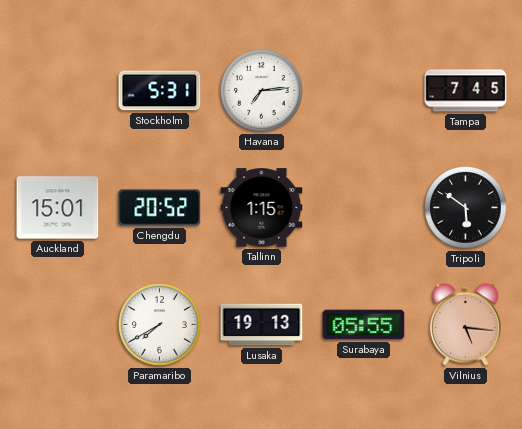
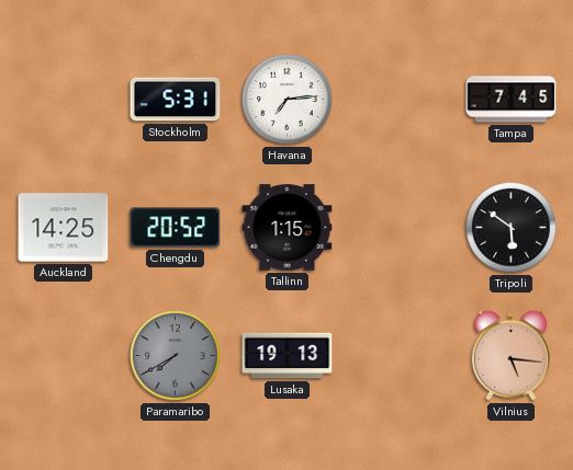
Auckland: 15:01 -> 14:25 (64, 228)
Paramaribo dial: white -> grey (176, 356)
Surabaya: 05:55 -> none (364, 325)
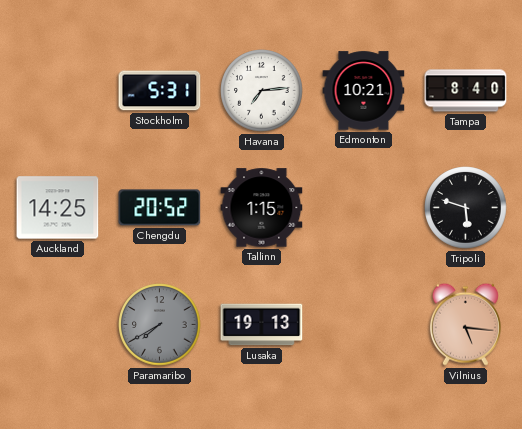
Edmonton: none -> 10:21 (364, 91)
Tampa: 7:45 -> 8:40 (466, 91)
Tripoli: 5:51 -> 5:48 (466, 208)
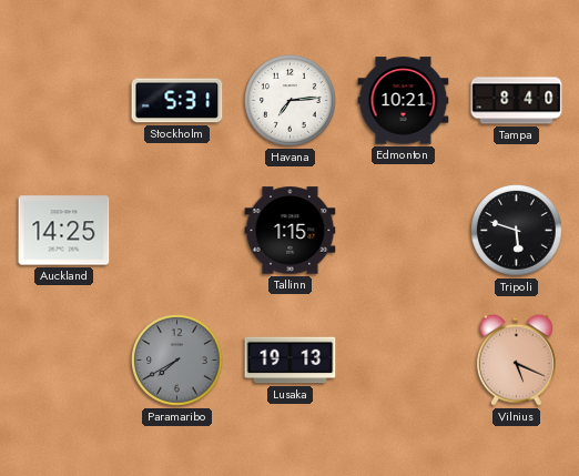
Chengdu: 20:52 -> none (160, 208)
Vilnius: 5:16 -> 5:19 (516, 359)
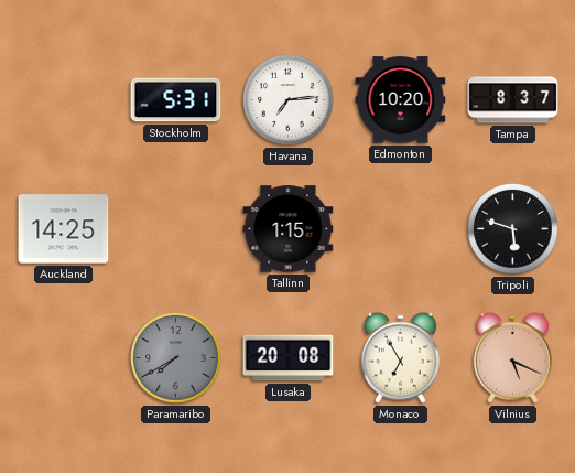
Edmonton: 10:21 -> 10:20 (401, 100)
Tampa: 8:40 -> 8:37 (513, 100)
Lusaka: 19:13 -> 20:08 (289, 358)
Monaco: none -> 6:55 (400, 357)
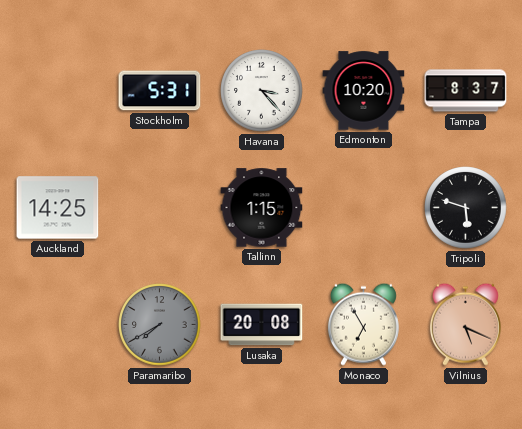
Havana: 7:14 -> 3:23 (262, 91)
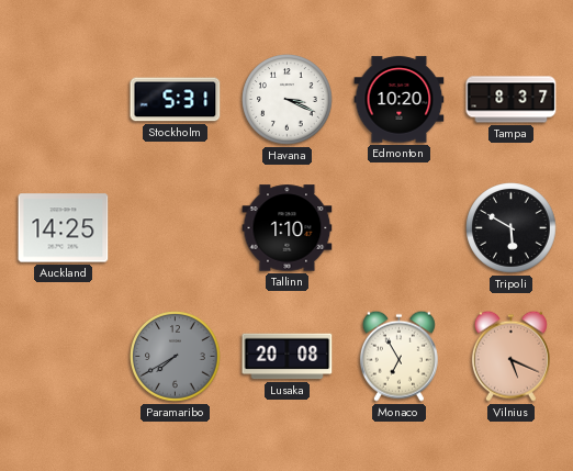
Havana: 3:23 -> 3:19 (288, 100)
Tallinn: 1:15 -> 1:10 (288, 228)
Tripoli: 5:48 -> 5:50 (512, 228)
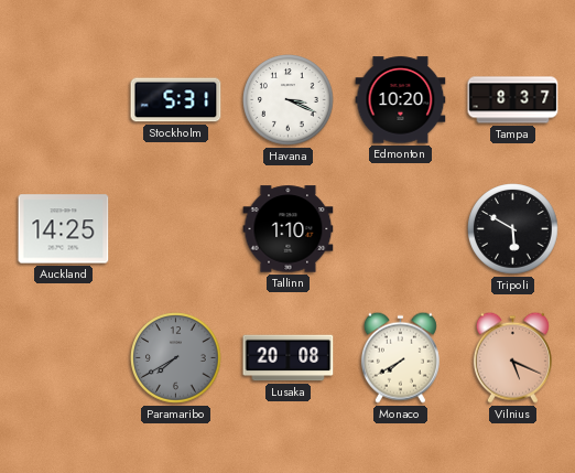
Monaco: 6:55 -> 7:40 (400, 357)
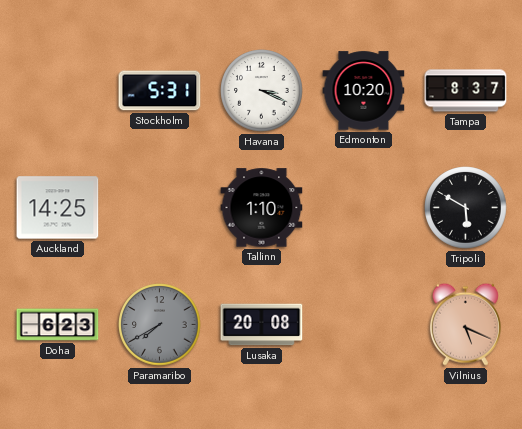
Doha: none -> 6:23 (58, 325)
Monaco: 7:40 -> none (400, 357)
